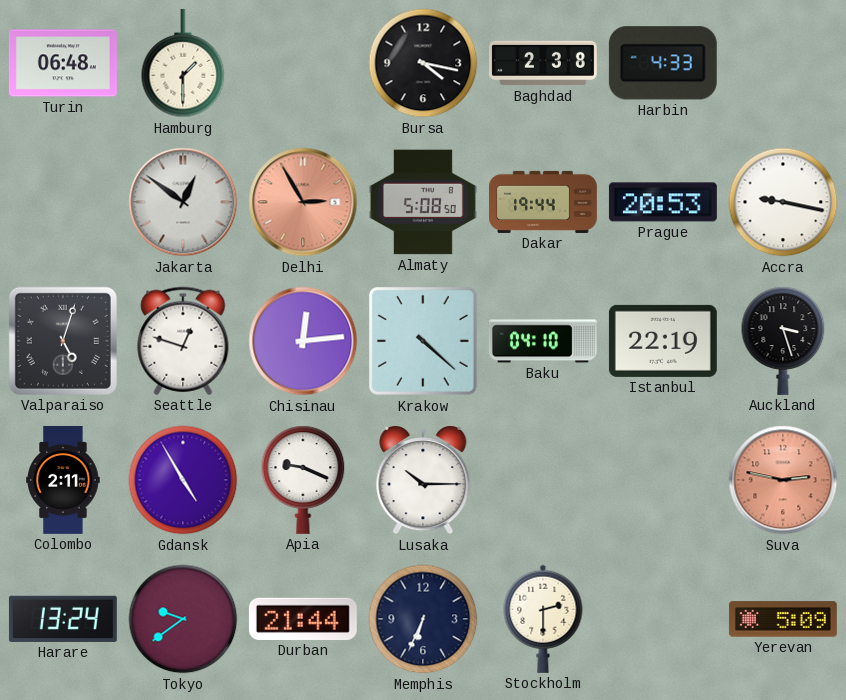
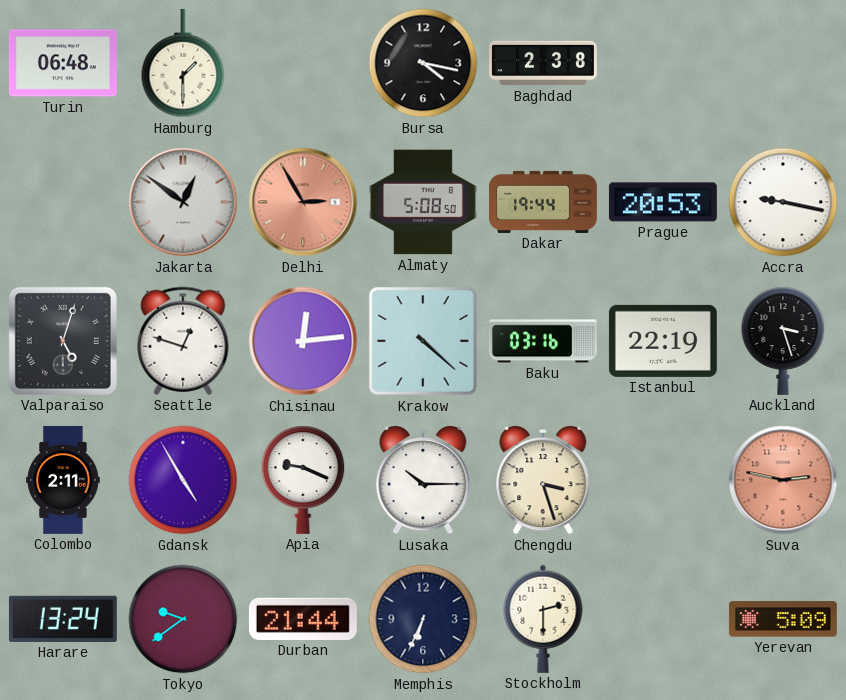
Harbin: 4:33 -> none (663, 63)
Baku: 04:10 -> 03:16 (543, 341)
Chengdu: none -> 3:27 (543, 481)
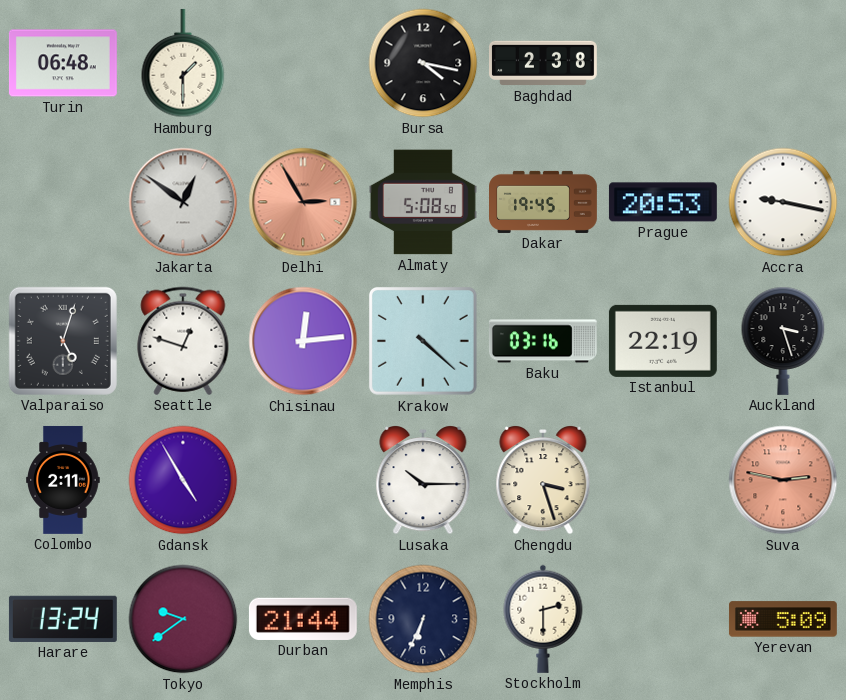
Dakar: 19:44 -> 19:45 (544, 202)
Apia: 9:19 -> none (303, 480)
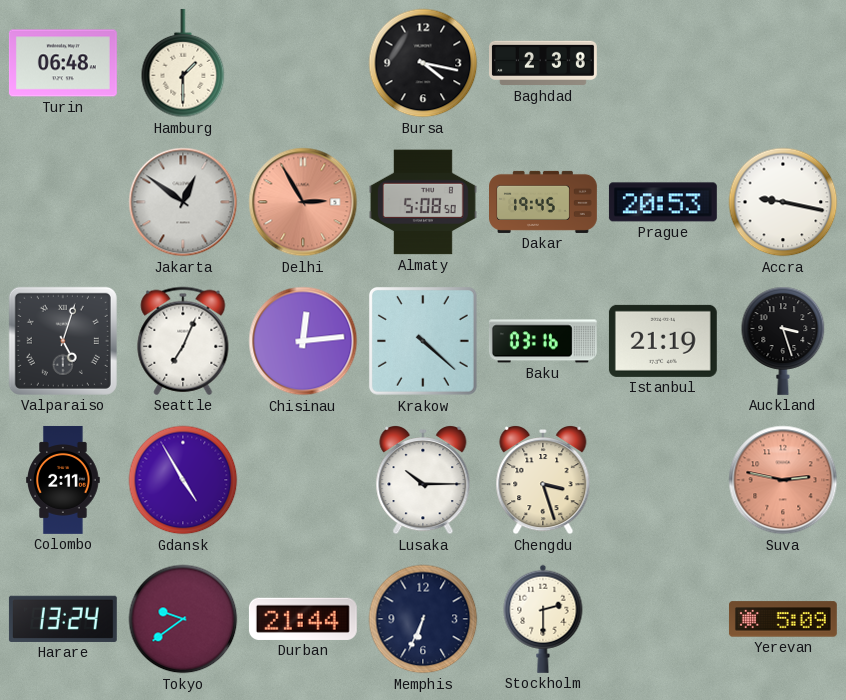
Seattle: 12:48 -> 7:04 (183, 341)
Istanbul: 22:19 -> 21:19 (663, 341)
